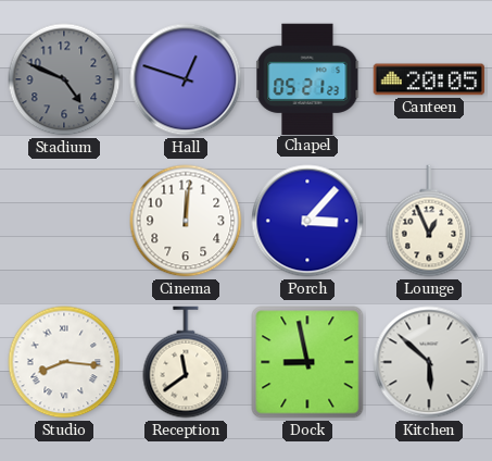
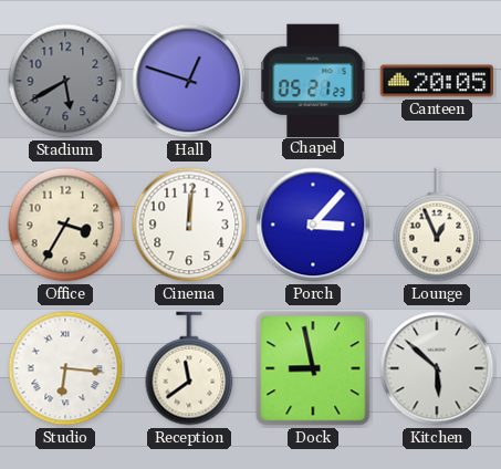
Stadium: 4:49 -> 5:40 (65, 81)
Office: none -> 3:35 (65, 225)
Studio: 8:16 -> 6:16 (65, 368)
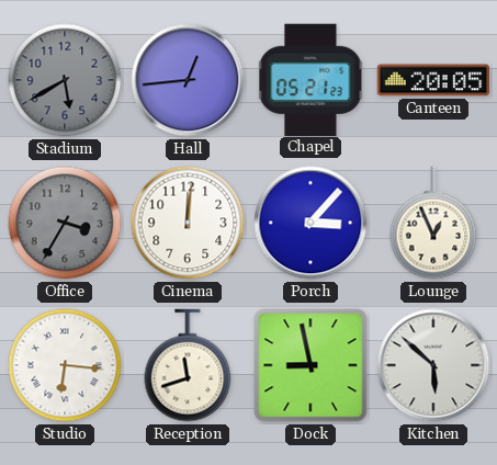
Hall: 12:48 -> 12:44 (188, 80)
Office dial: cream -> grey (65, 223)
Reception: 11:39 -> 11:42 (188, 365)
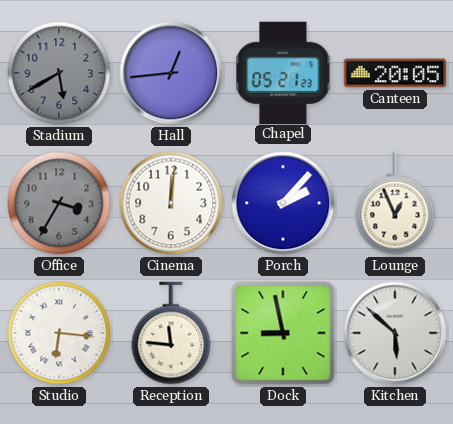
Porch: 3:07 -> 2:07 (283, 203)
Reception: 11:42 -> 11:46 (171, 333)
